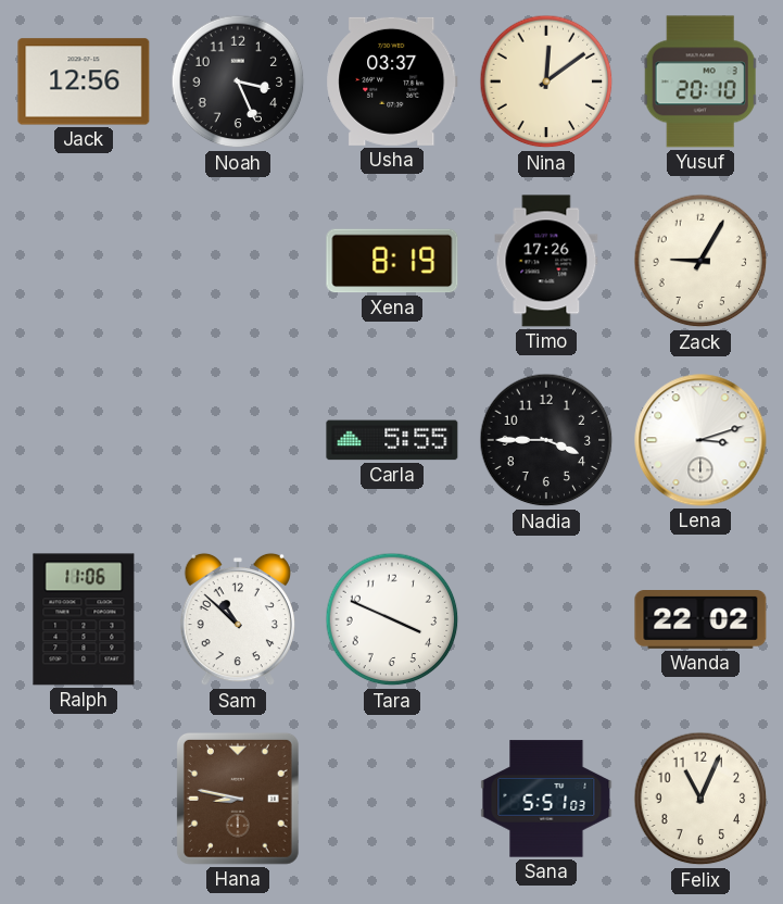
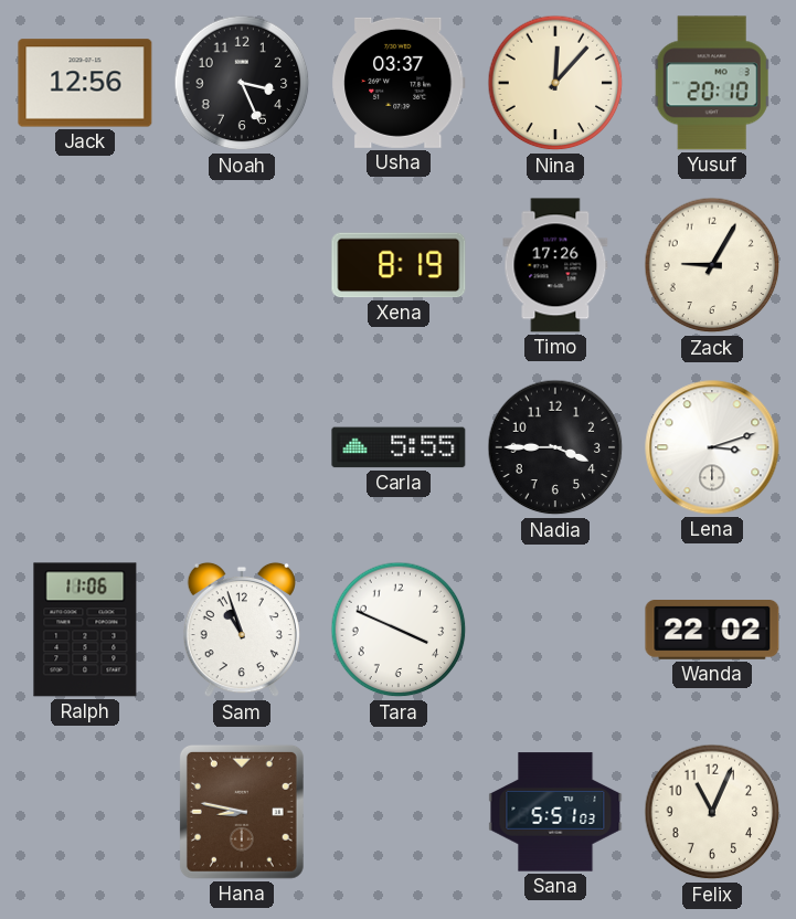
Nina: 12:09 -> 12:07 (555, 83)
Sam: 10:52 -> 10:57 (242, 630)
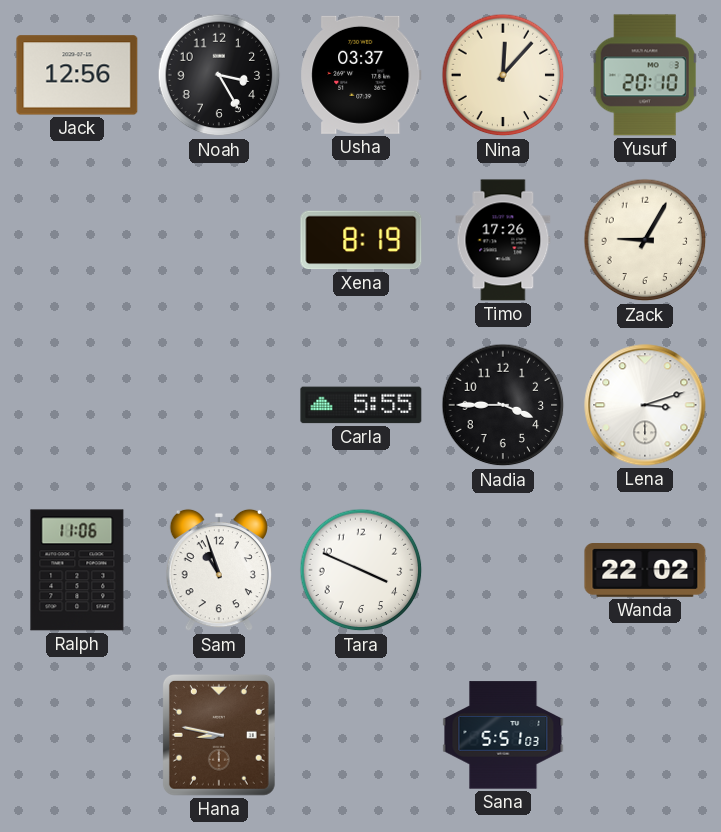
Noah: 3:26 -> 3:25 (219, 75)
Felix: 11:04 -> none (712, 812)
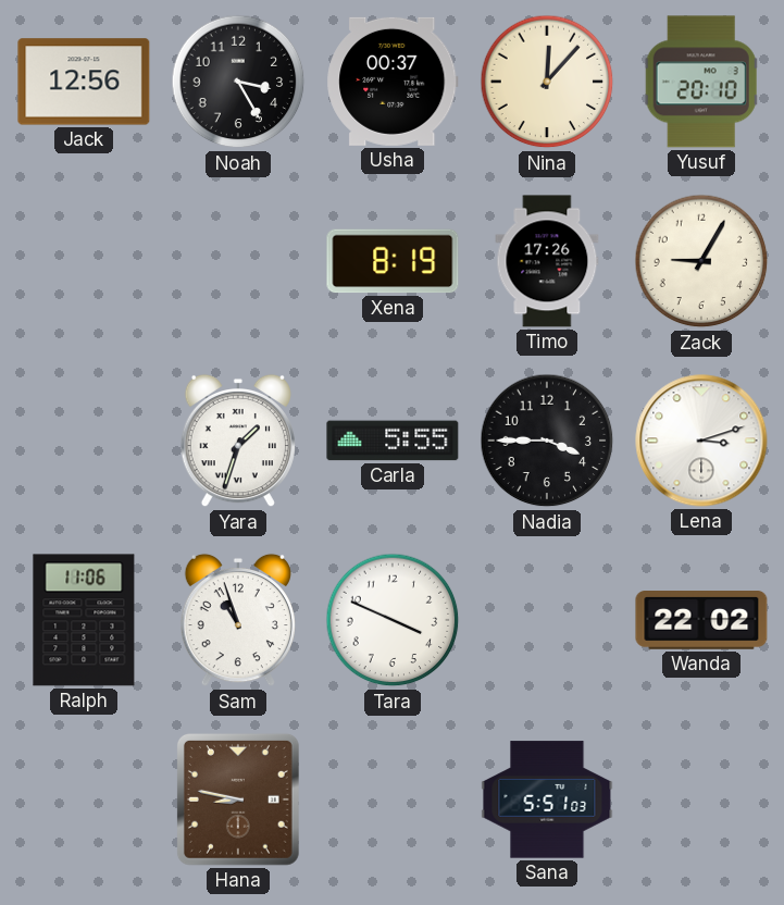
Usha: 03:37 -> 00:37 (393, 82)
Yara: none -> 1:33 (238, 441)
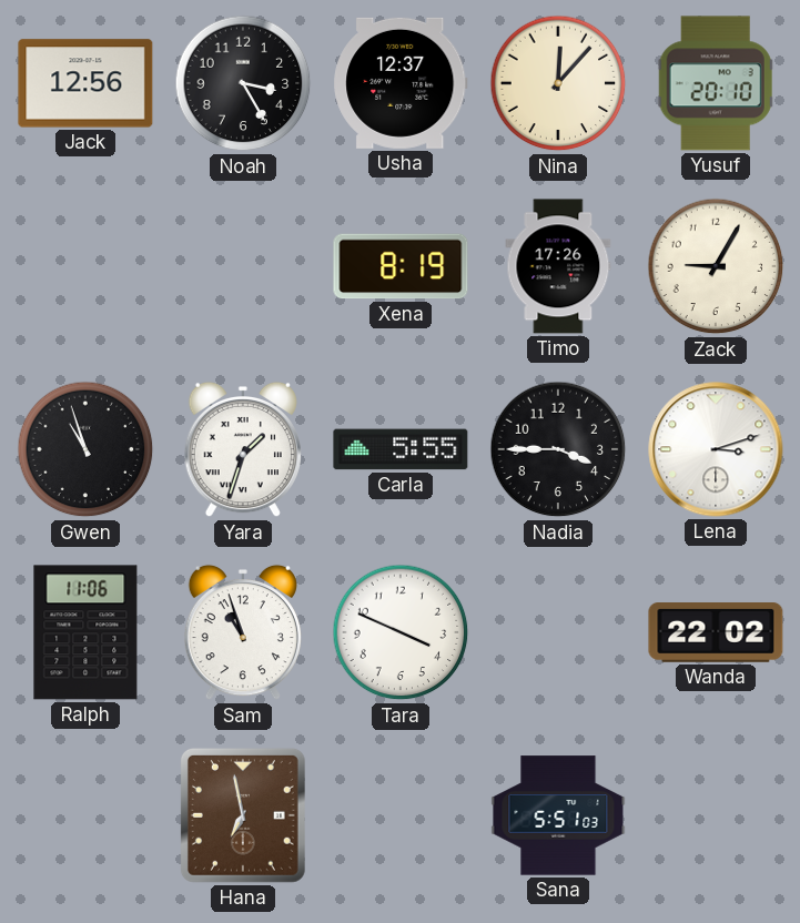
Usha: 00:37 -> 12:37 (401, 83)
Gwen: none -> 10:57 (85, 449)
Hana: 8:47 -> 6:58 (243, 815)
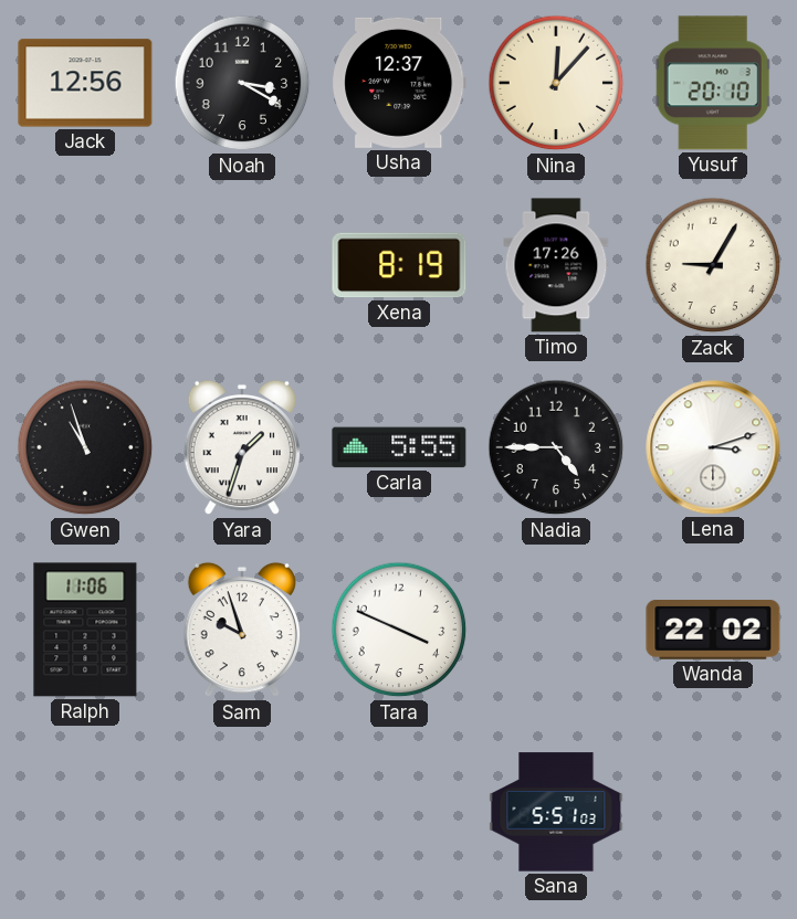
Noah: 3:25 -> 3:20 (242, 83)
Nadia: 3:45 -> 4:45 (556, 447)
Sam: 10:57 -> 9:57 (242, 630)
Hana: 6:58 -> none (243, 815)
